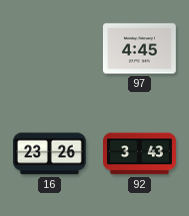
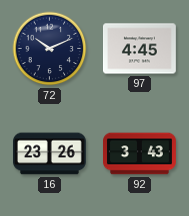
72: none -> 10:11 (50, 49)
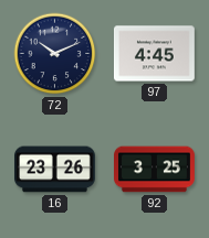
92: 3:43 -> 3:25 (155, 170)
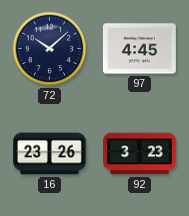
72: 10:11 -> 10:08 (50, 49)
92: 3:25 -> 3:23 (140, 154)
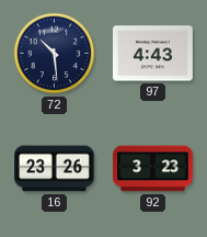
72: 10:08 -> 10:29 (55, 54)
97: 4:45 -> 4:43 (153, 54)
